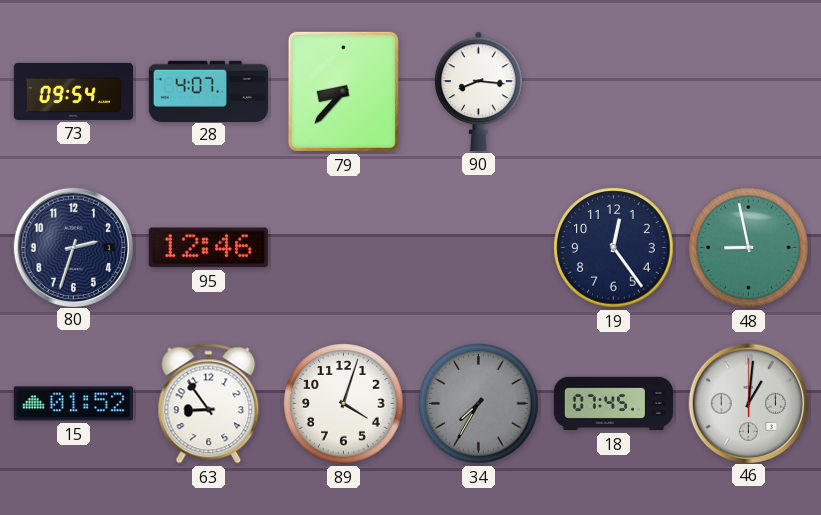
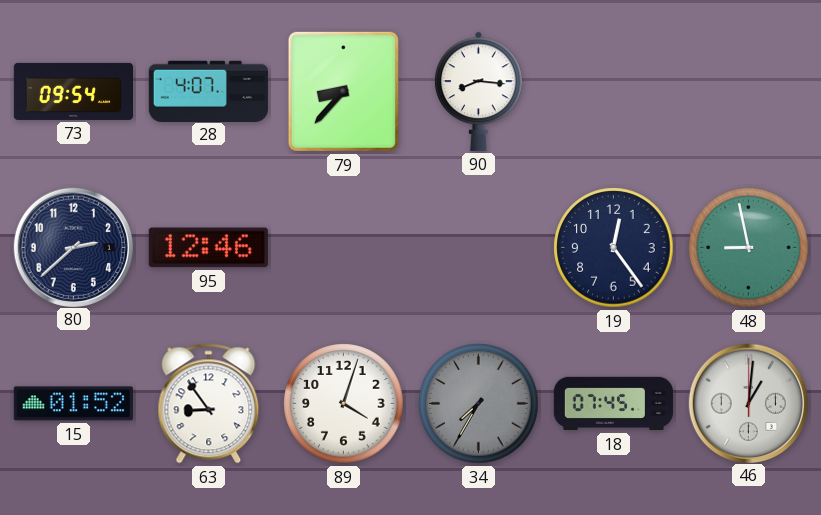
80: 2:33 -> 2:38 (73, 247)
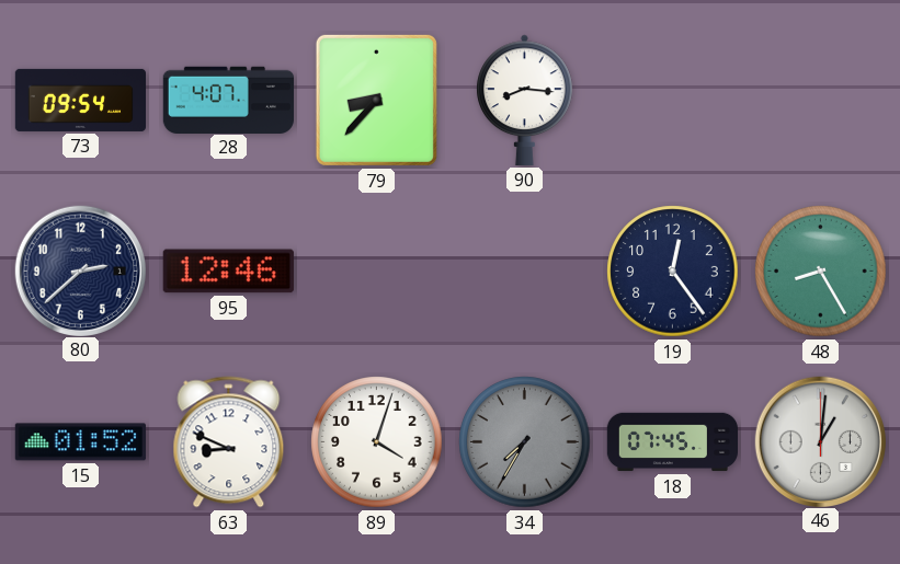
48: 8:58 -> 8:25 (821, 272)
63: 8:54 -> 8:49 (229, 442)
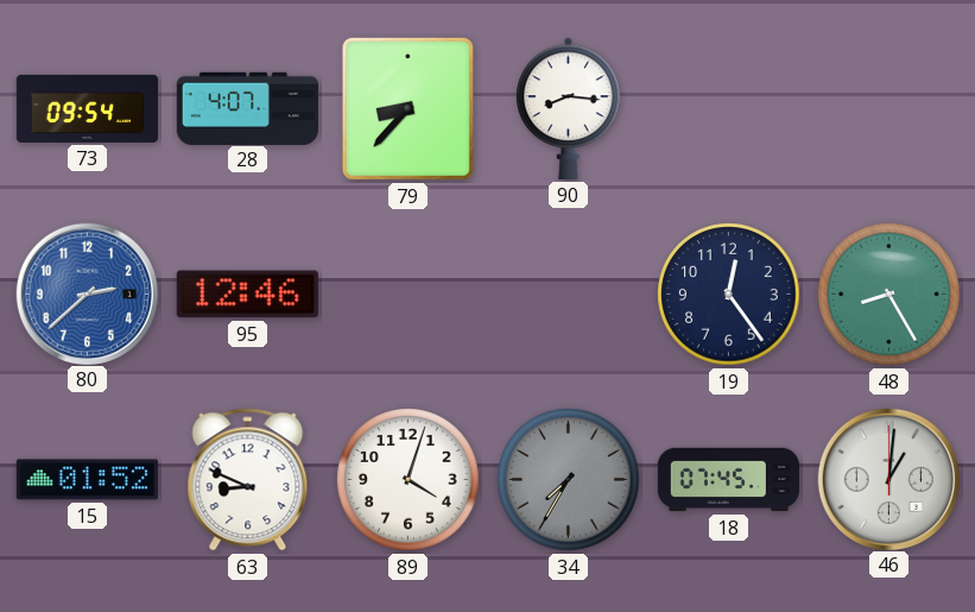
80 dial: navy -> blue (87, 294)
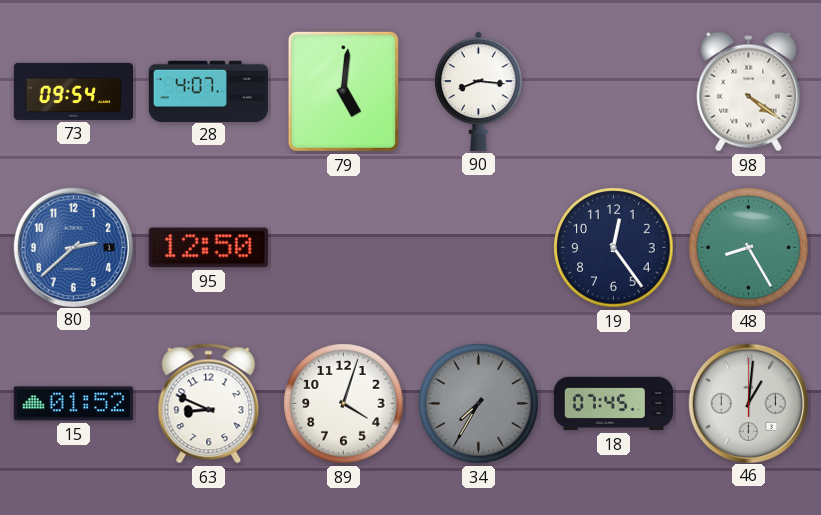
79: 8:37 -> 5:01 (343, 91)
98: none -> 4:21 (749, 92)
95: 12:46 -> 12:50 (208, 248)
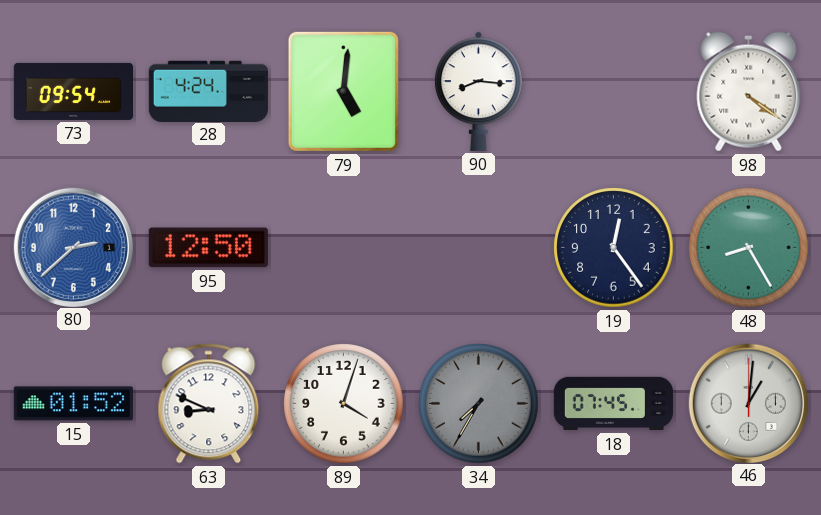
28: 4:07 -> 4:24 (208, 91)
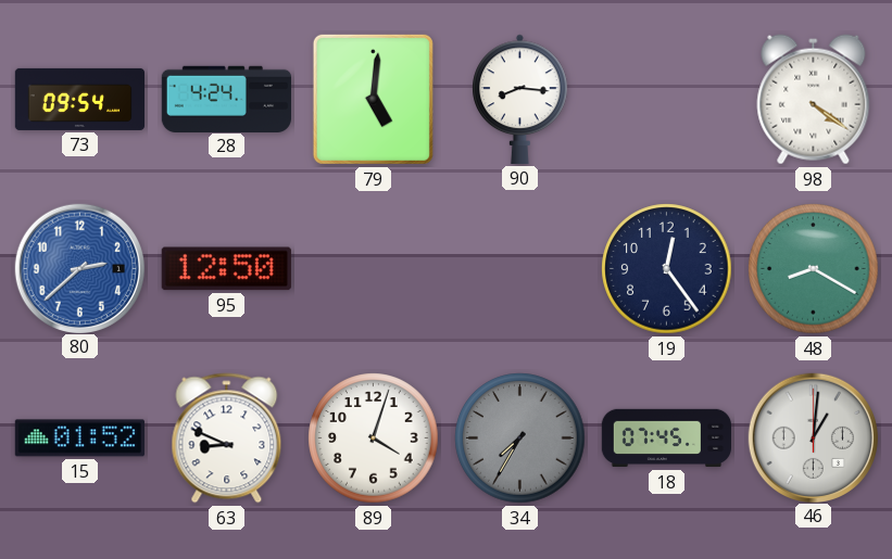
48: 8:25 -> 8:20 (814, 269)
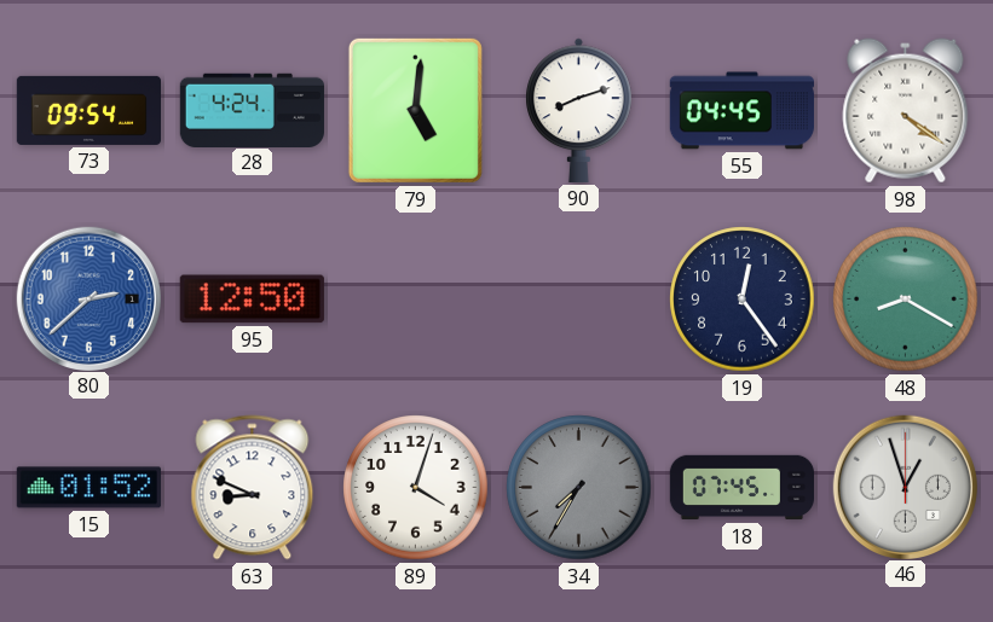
90: 8:16 -> 8:12 (579, 110)
55: none -> 04:45 (741, 111)
46: 1:01 -> 12:57 (905, 487)
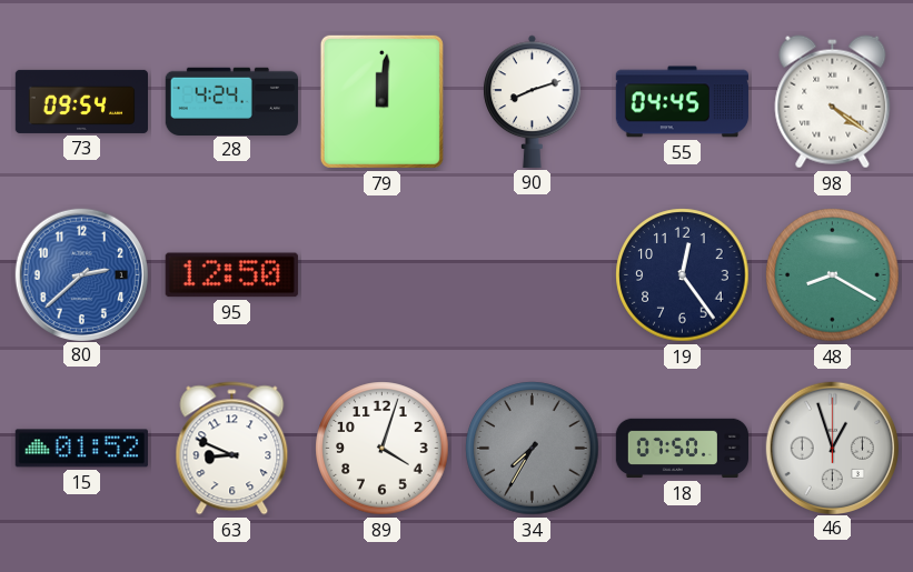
79: 5:01 -> 12:01 (381, 101)
18: 07:45 -> 07:50 (682, 449)
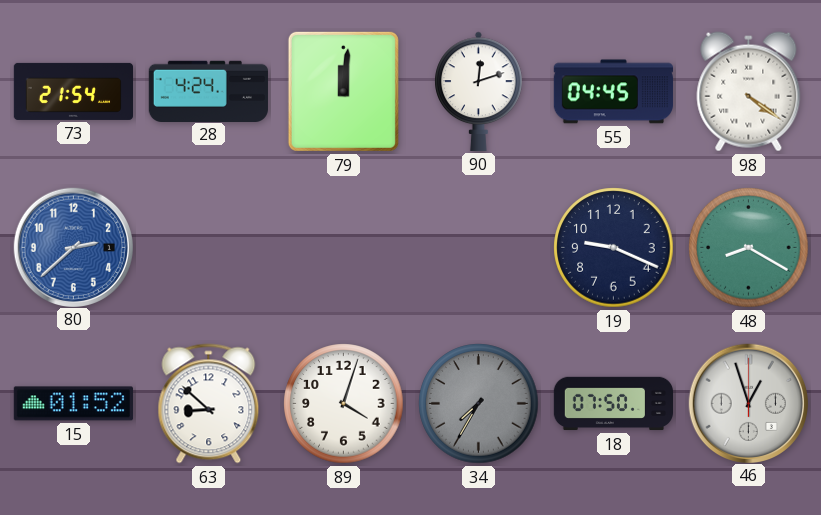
73: 09:54 -> 21:54 (73, 91)
90: 8:12 -> 12:12 (479, 91)
95: 12:50 -> none (231, 275)
19: 12:24 -> 9:19 (614, 248)
63: 8:49 -> 8:52 (209, 404)
